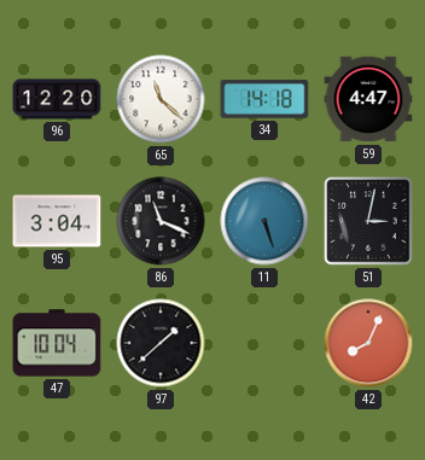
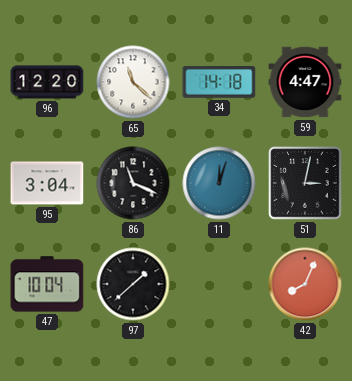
11: 5:27 -> 12:03 (219, 183)
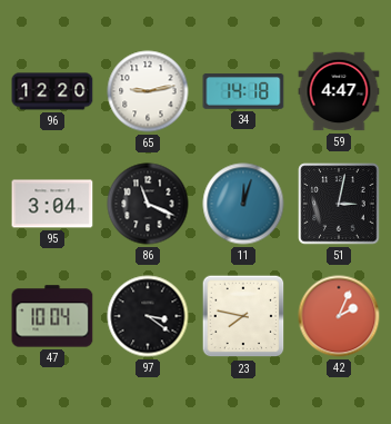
65: 11:22 -> 9:13 (148, 91)
97: 1:38 -> 3:21 (148, 316)
23: none -> 7:47 (243, 316)
42: 8:04 -> 2:04 (339, 316)
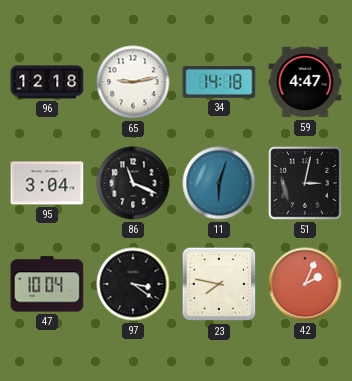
96: 12:20 -> 12:18 (47, 82)
11: 12:03 -> 6:03 (219, 183)
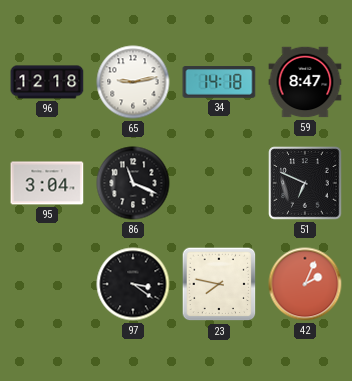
59: 4:47 -> 8:47 (305, 82)
11: 6:03 -> none (219, 183)
51: 3:02 -> 6:49 (305, 183)
47: 10:04 -> none (47, 284)
